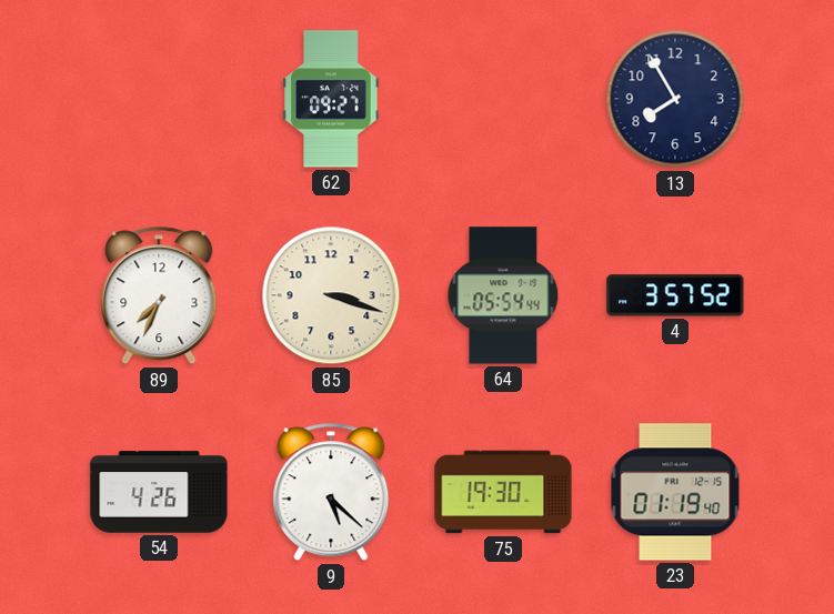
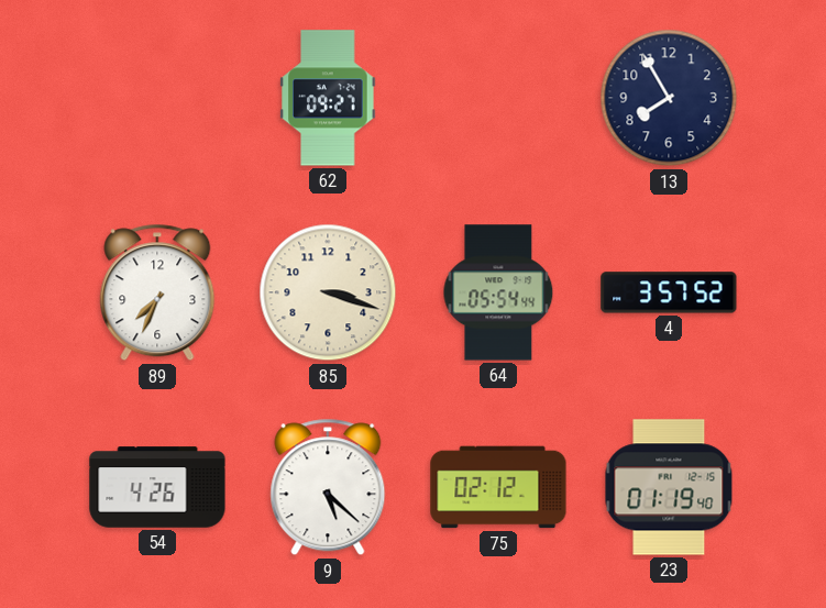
75: 19:30 -> 02:12 (498, 487)
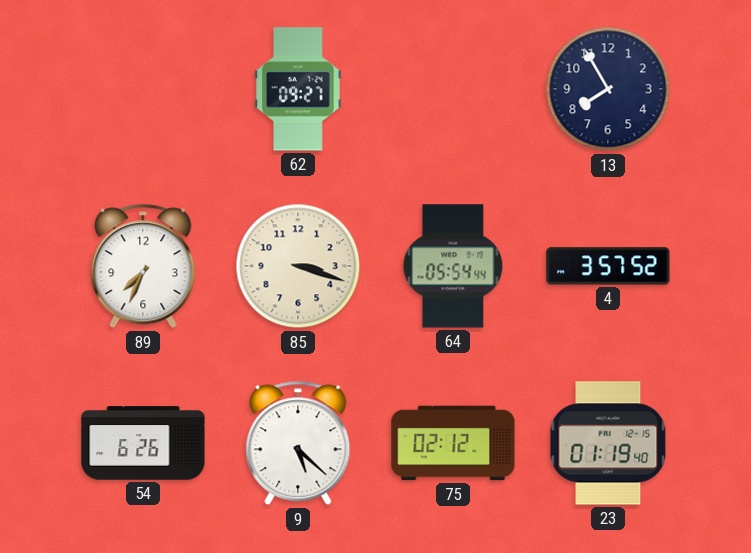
54: 4:26 -> 6:26 (143, 443)
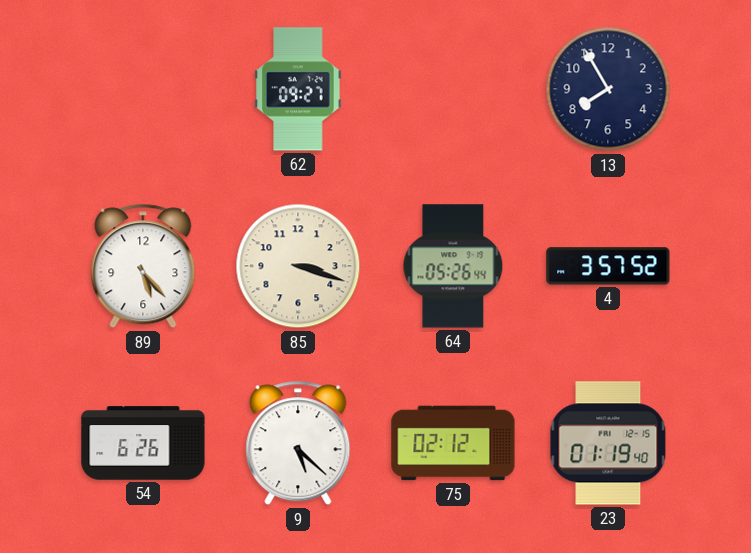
89: 7:34 -> 5:23 (143, 266)
64: 05:54 -> 05:26 (453, 266)
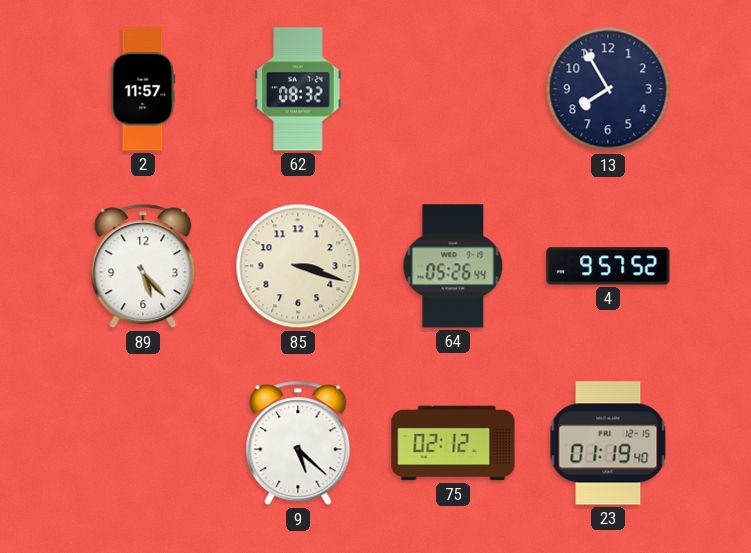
2: none -> 11:57 (143, 89)
62: 09:27 -> 08:32 (298, 89)
4: 3:57 -> 9:57 (608, 266)
54: 6:26 -> none (143, 443)
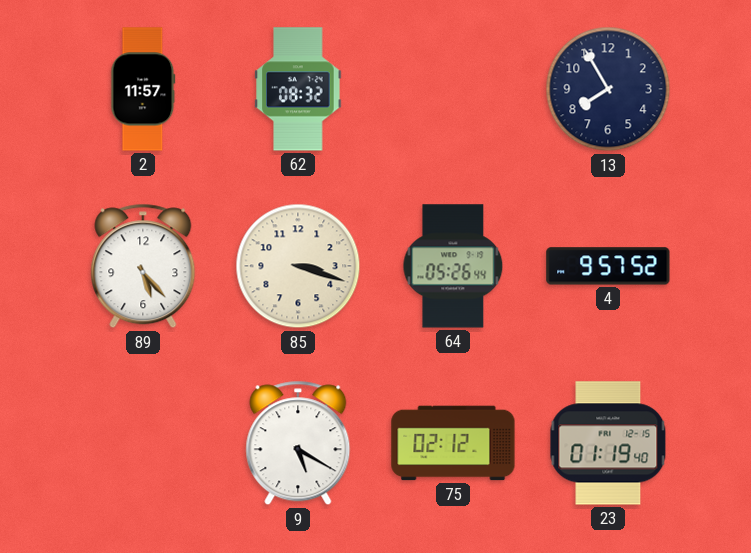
9: 5:22 -> 5:20 (298, 443)
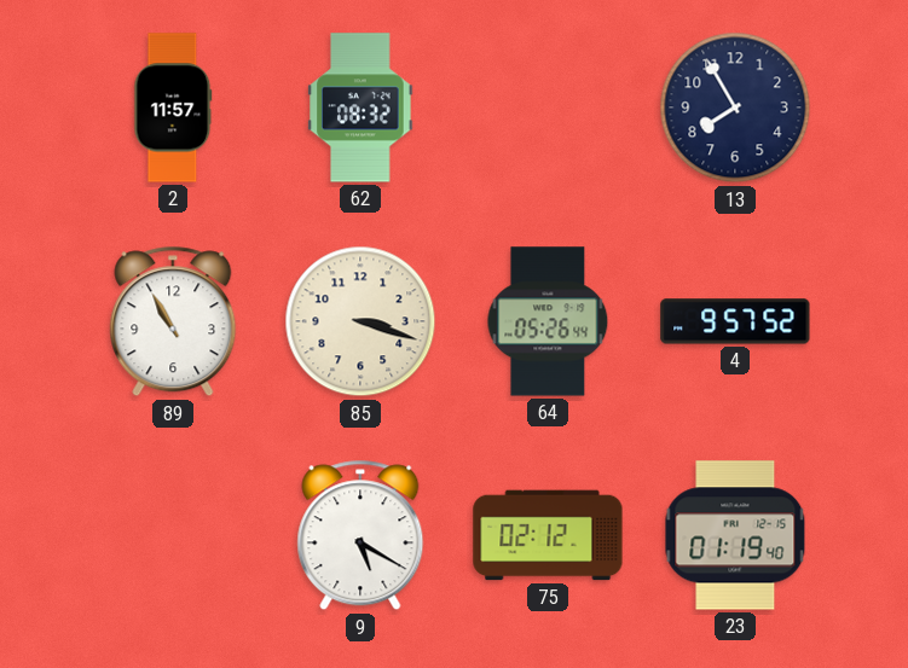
89: 5:23 -> 10:55 (173, 321)
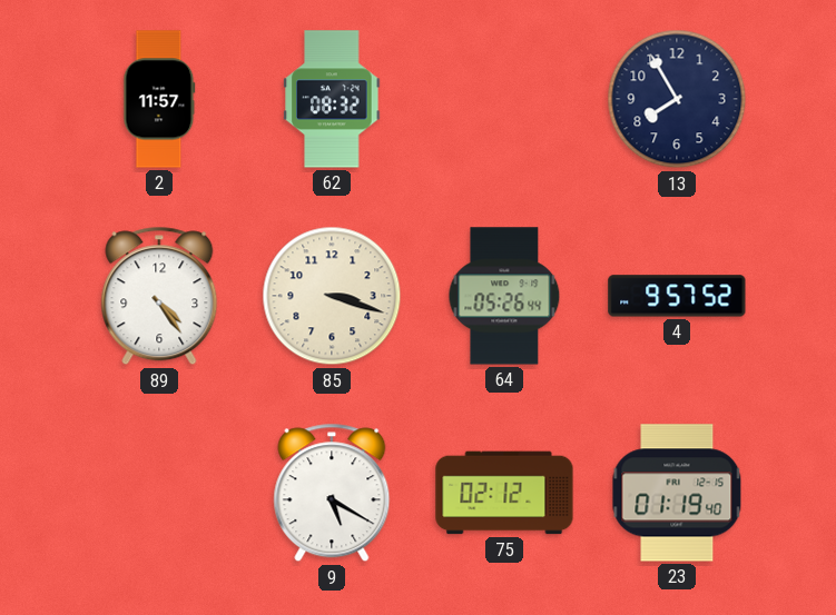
89: 10:55 -> 4:24 (159, 296)
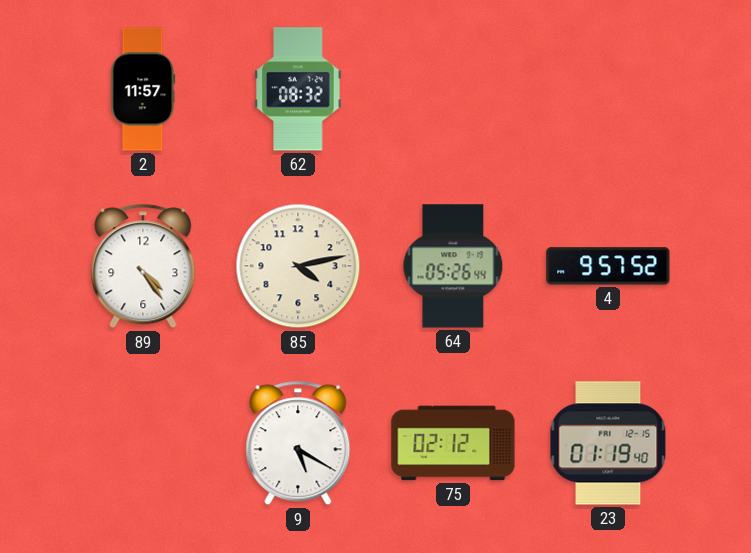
13: 7:55 -> none (677, 99)
85: 3:18 -> 4:13 (298, 266)
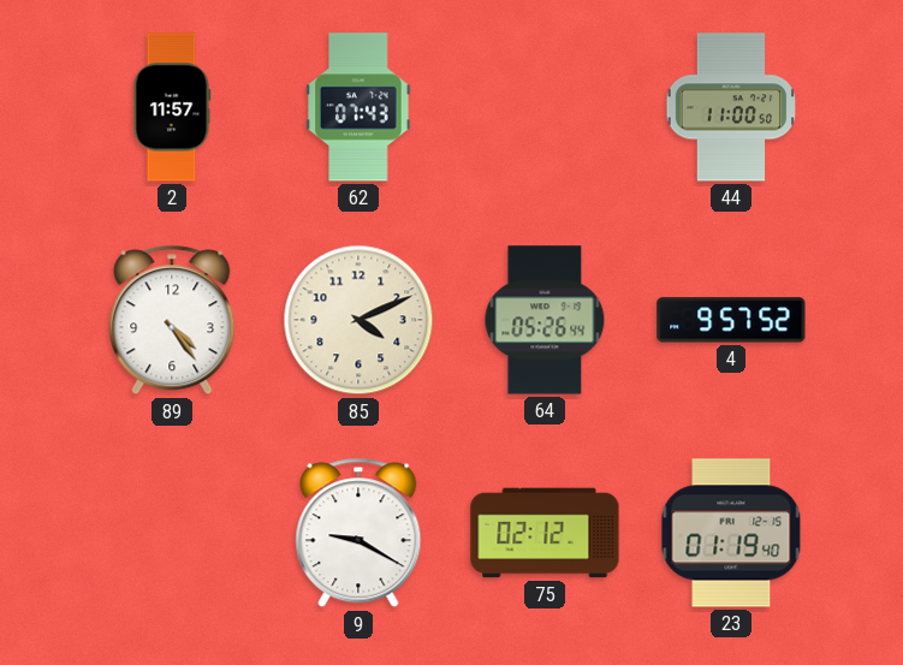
62: 08:32 -> 07:43 (358, 107)
44: none -> 11:00 (731, 107)
85: 4:13 -> 4:11 (358, 320)
9: 5:20 -> 9:20 (358, 533)
